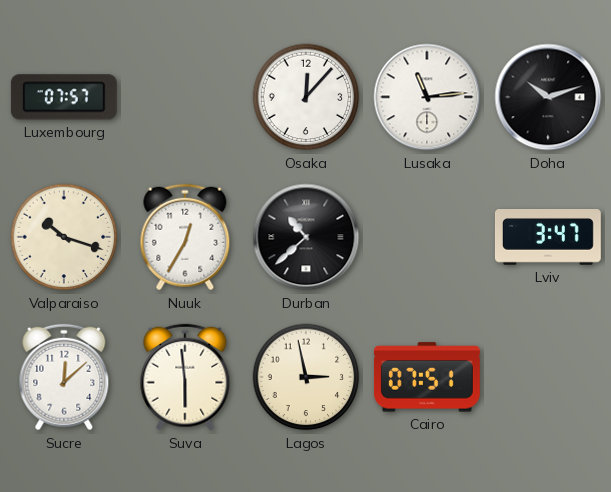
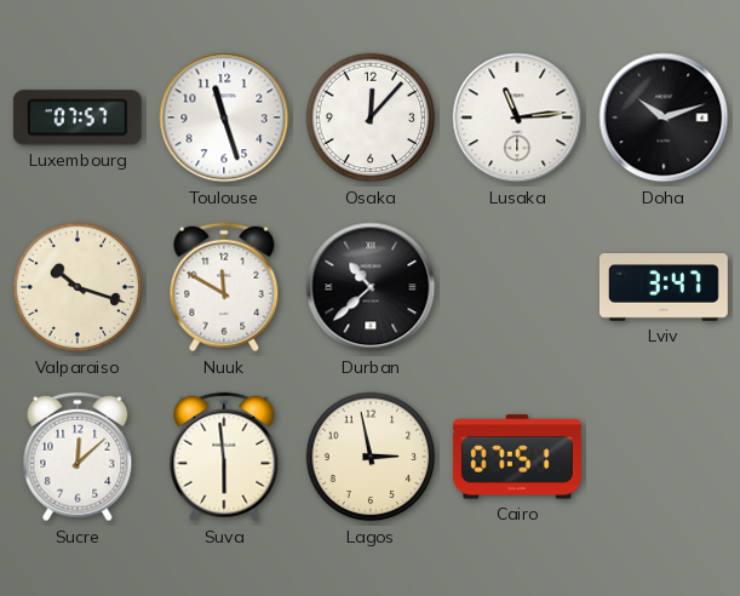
Toulouse: none -> 11:27 (224, 118)
Nuuk: 12:35 -> 11:50 (224, 287)
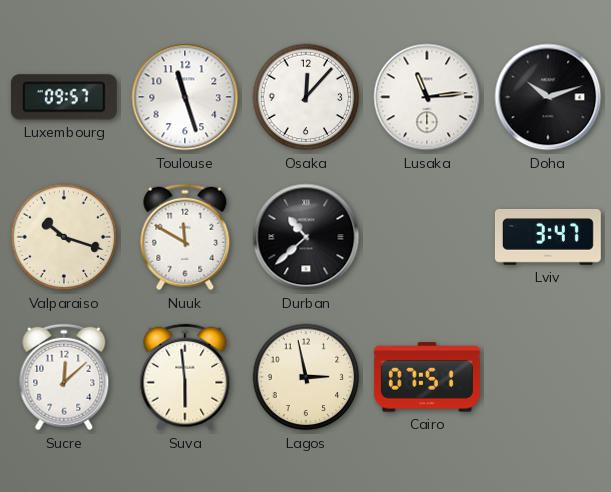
Luxembourg: 07:57 -> 09:57 (64, 97)
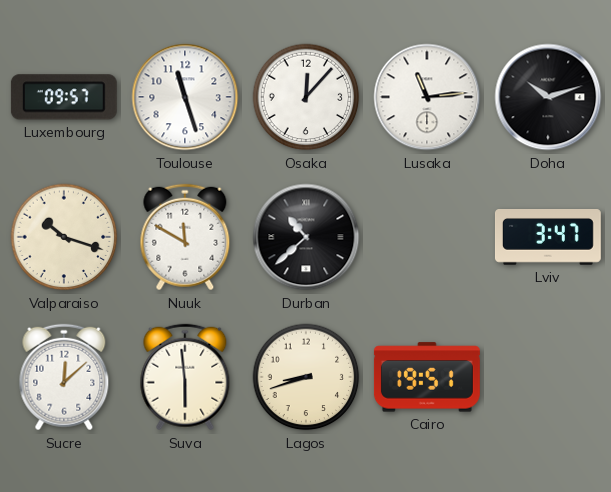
Lagos: 2:58 -> 8:42 (306, 377)
Cairo: 07:51 -> 19:51 (427, 377)
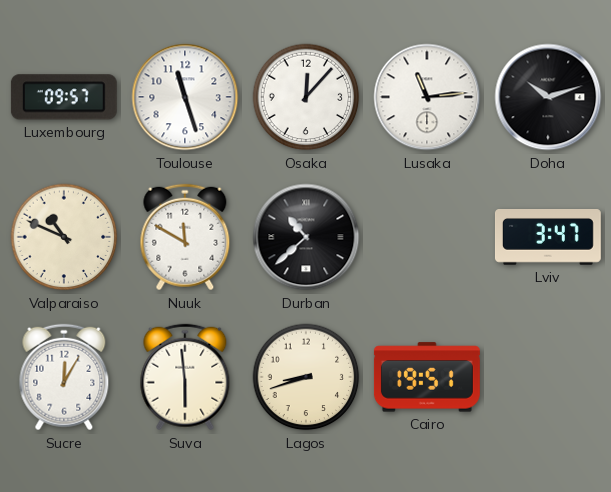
Valparaiso: 10:18 -> 10:49 (64, 237)
Sucre: 12:08 -> 12:05 (64, 377)
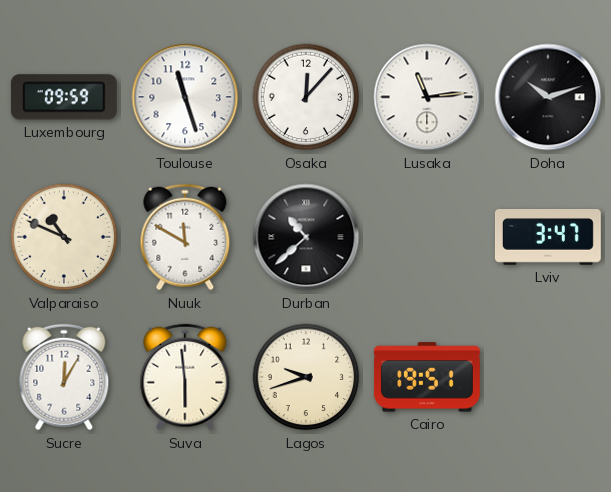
Luxembourg: 09:57 -> 09:59 (64, 97)
Lagos: 8:42 -> 9:42 (306, 377)
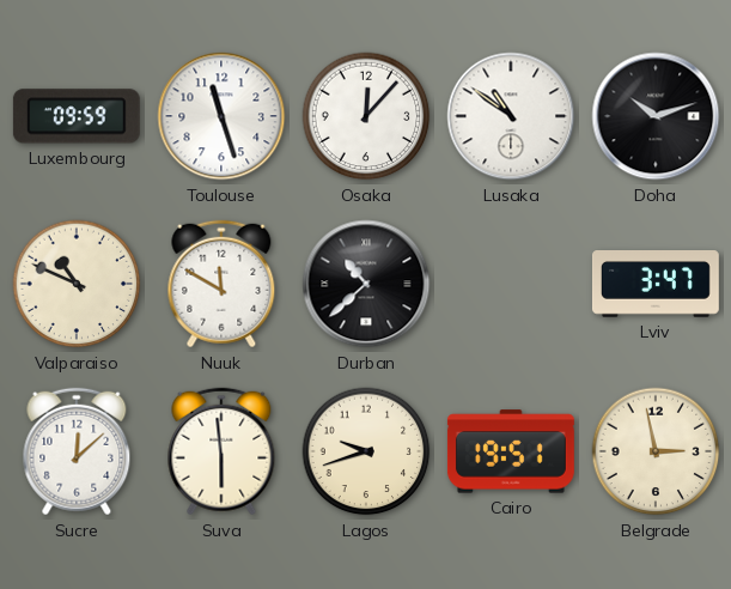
Lusaka: 11:14 -> 10:51 (511, 116)
Sucre: 12:05 -> 12:08 (77, 451)
Belgrade: none -> 2:58 (656, 451)
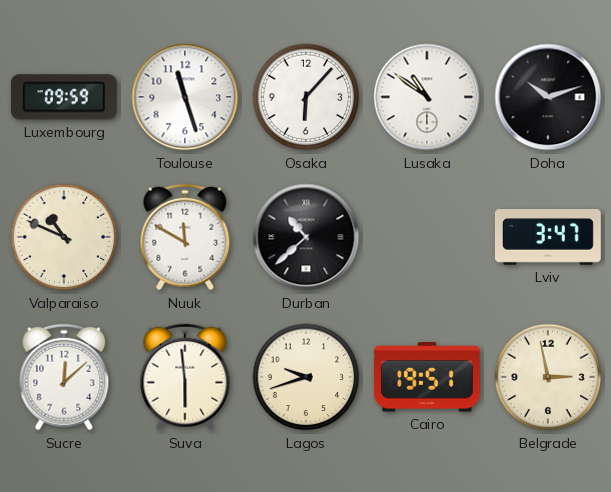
Osaka: 12:07 -> 6:07 (306, 97)
